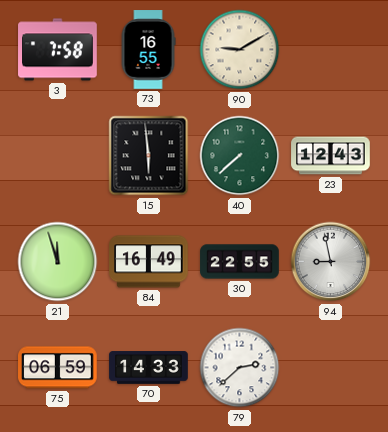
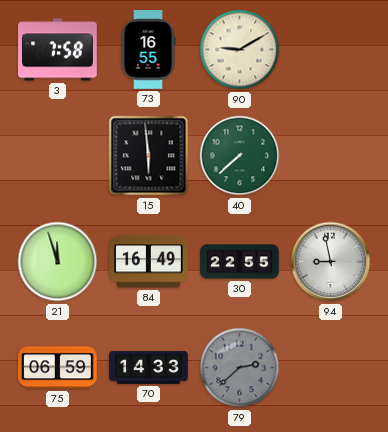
23: 12:43 -> none (331, 156)
79 dial: white -> grey (240, 368)
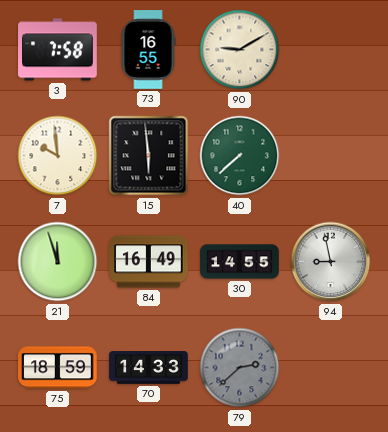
7: none -> 9:59 (58, 156)
30: 22:55 -> 14:55 (240, 262)
75: 06:59 -> 18:59 (58, 368)
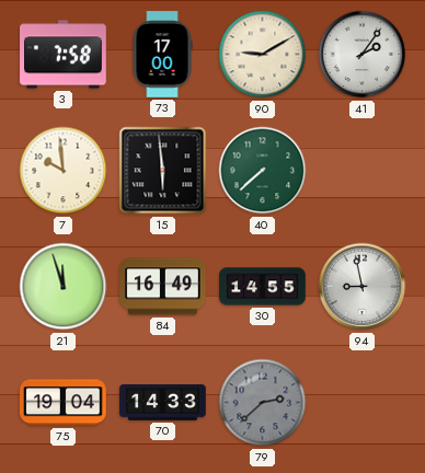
73: 16:55 -> 17:00 (162, 55)
41: none -> 2:06 (363, 55)
75: 18:59 -> 19:04 (64, 403)
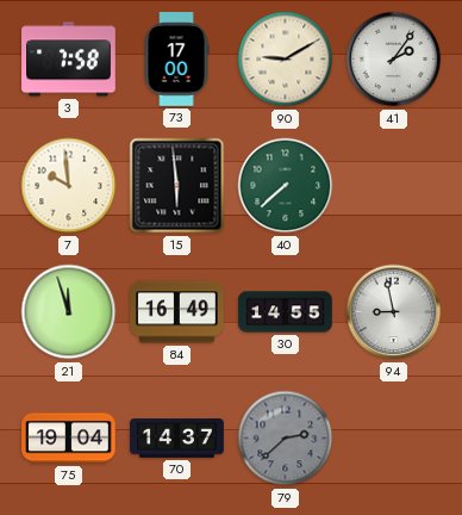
70: 14:33 -> 14:37 (177, 439)
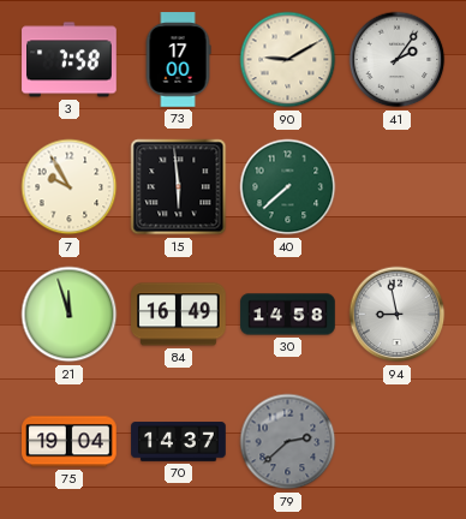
7: 9:59 -> 9:55 (70, 187)
30: 14:55 -> 14:58 (288, 315)
